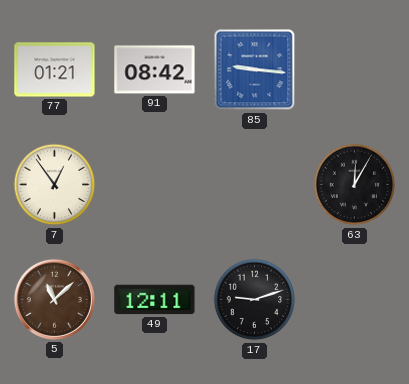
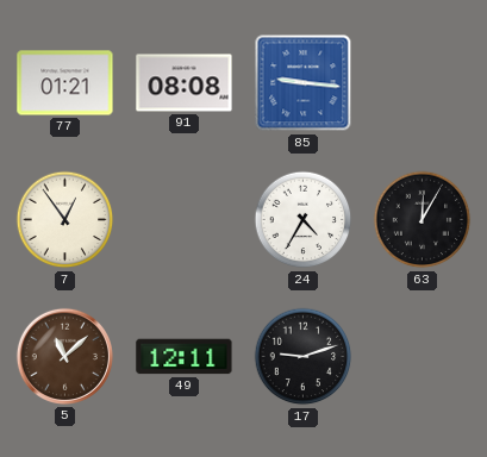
91: 08:42 -> 08:08 (185, 83)
24: none -> 4:35 (304, 220)
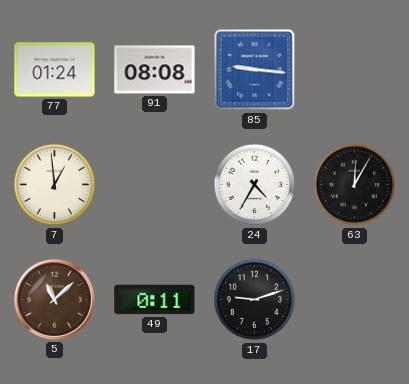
77: 01:21 -> 01:24 (55, 70)
7: 12:54 -> 12:59 (55, 185)
49: 12:11 -> 0:11 (155, 300)
